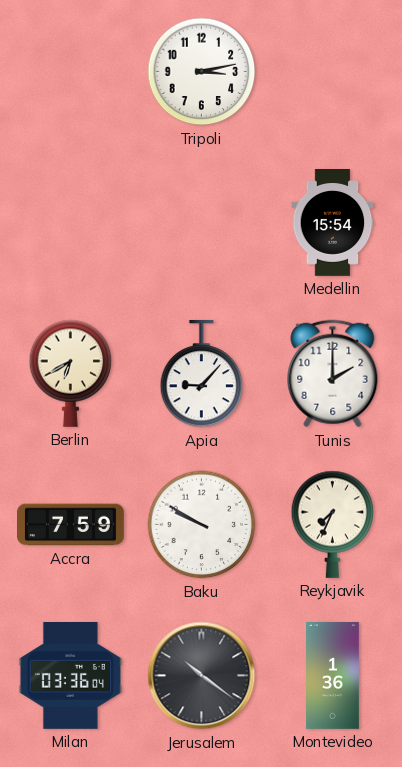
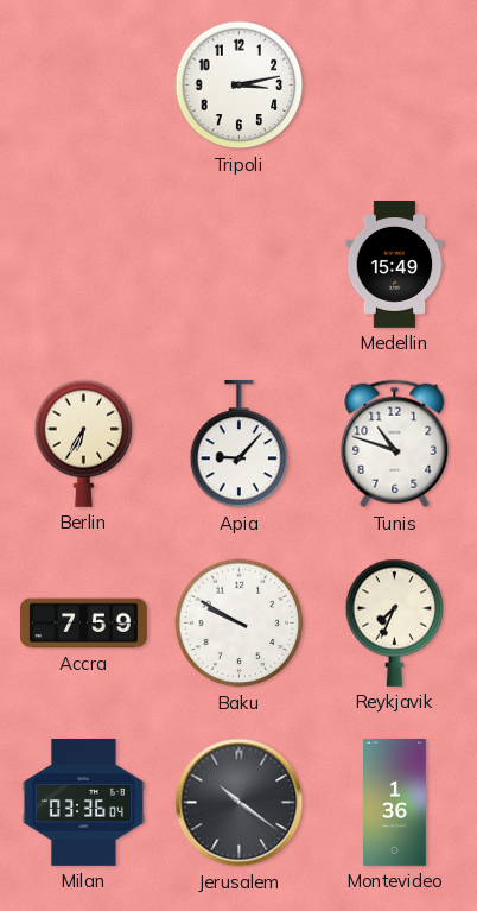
Medellin: 15:54 -> 15:49 (395, 265)
Berlin: 6:40 -> 6:35 (84, 443)
Tunis: 2:00 -> 10:48 (395, 444)
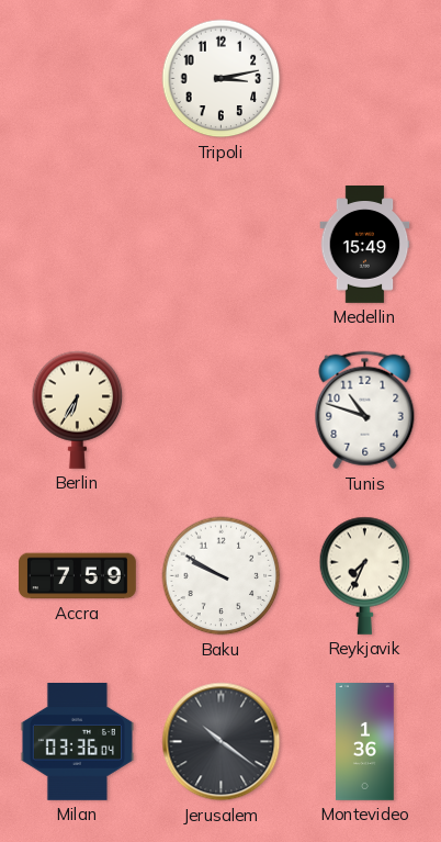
Apia: 9:07 -> none (240, 444)
